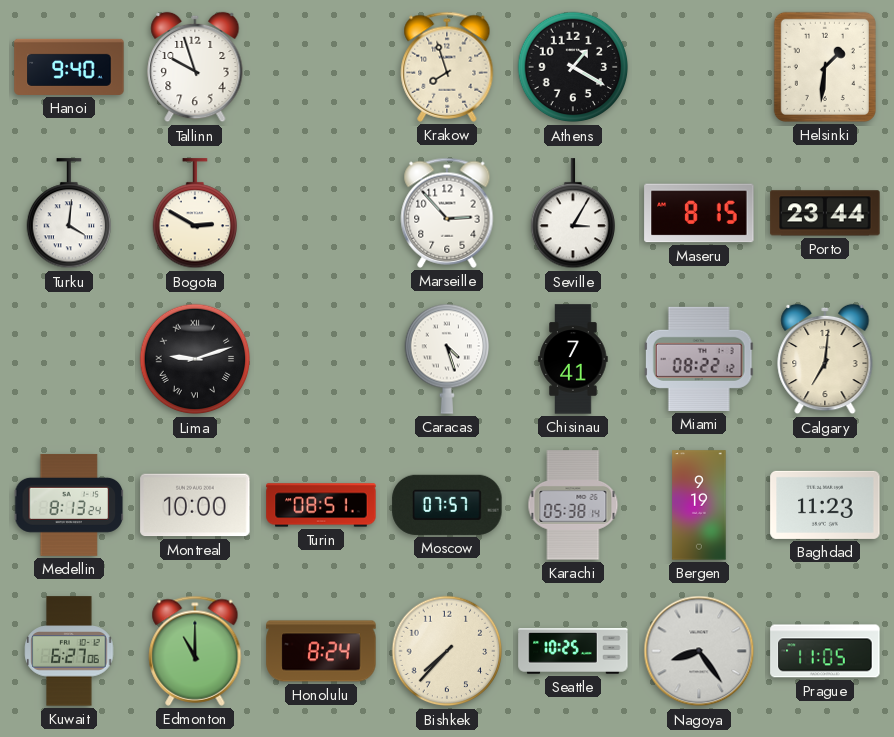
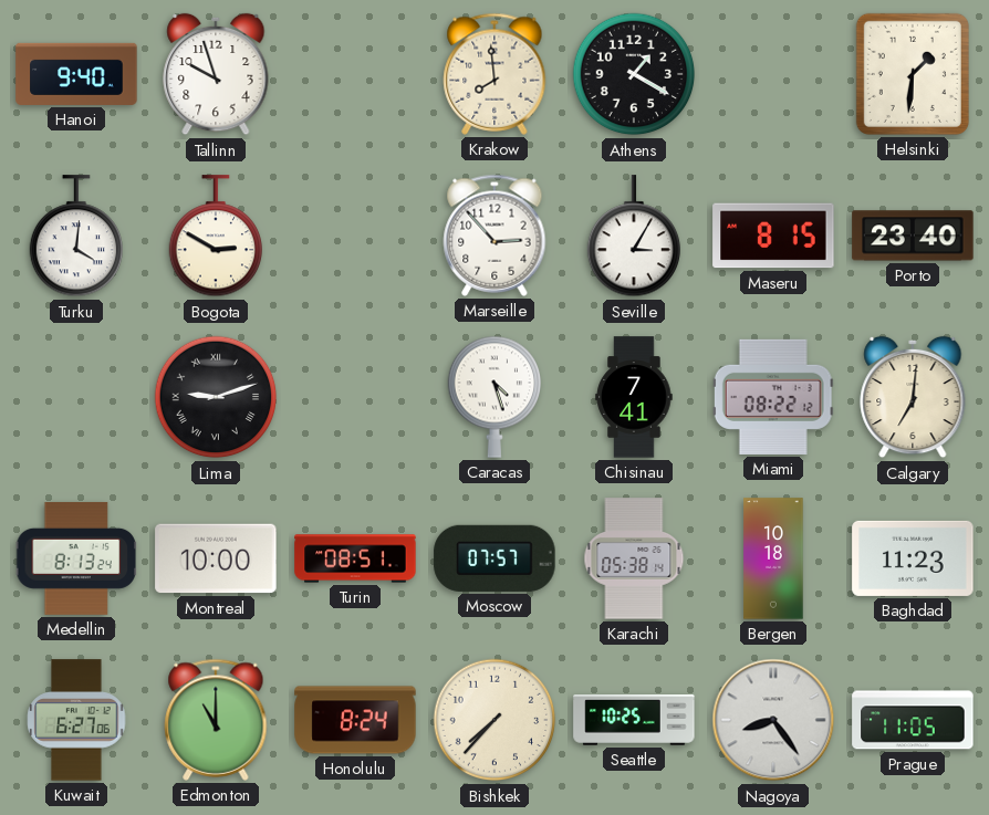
Krakow: 7:57 -> 7:59 (494, 74)
Porto: 23:44 -> 23:40 (913, 236)
Bergen: 9:19 -> 10:18 (773, 558)
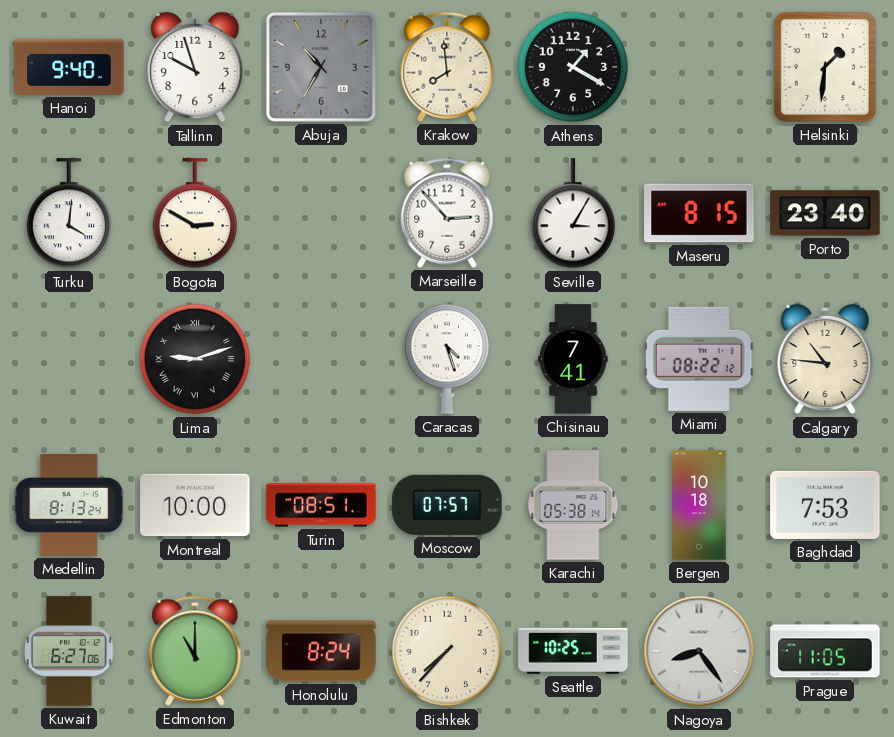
Abuja: none -> 10:35 (321, 67)
Calgary: 7:01 -> 10:46 (825, 359)
Baghdad: 11:23 -> 7:53 (825, 505)
